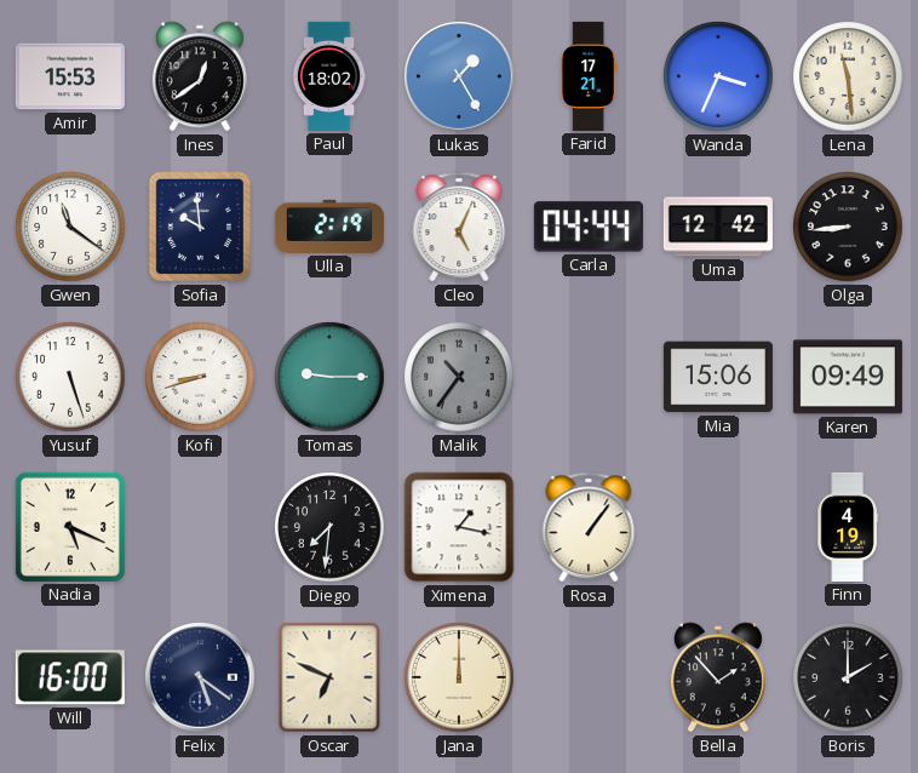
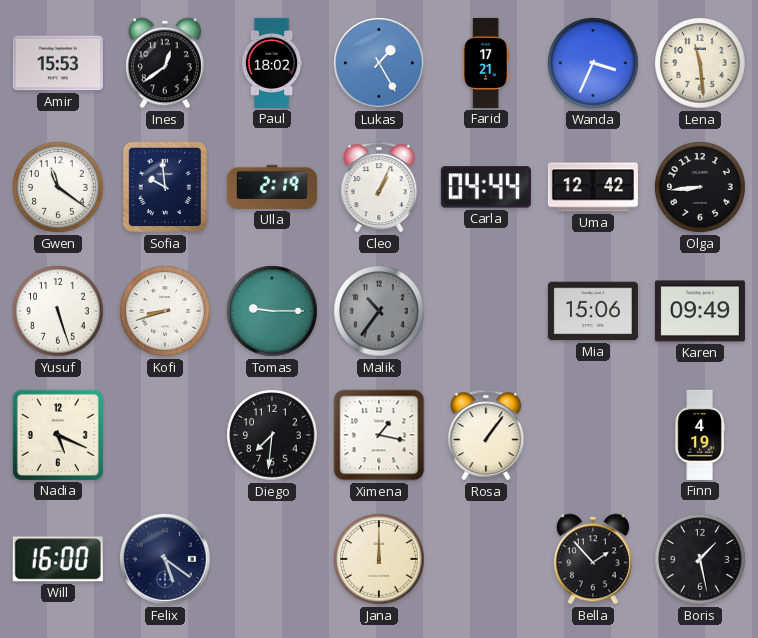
Cleo: 5:04 -> 1:04 (379, 187)
Oscar: 6:49 -> none (329, 677)
Boris: 2:00 -> 1:28 (700, 559)
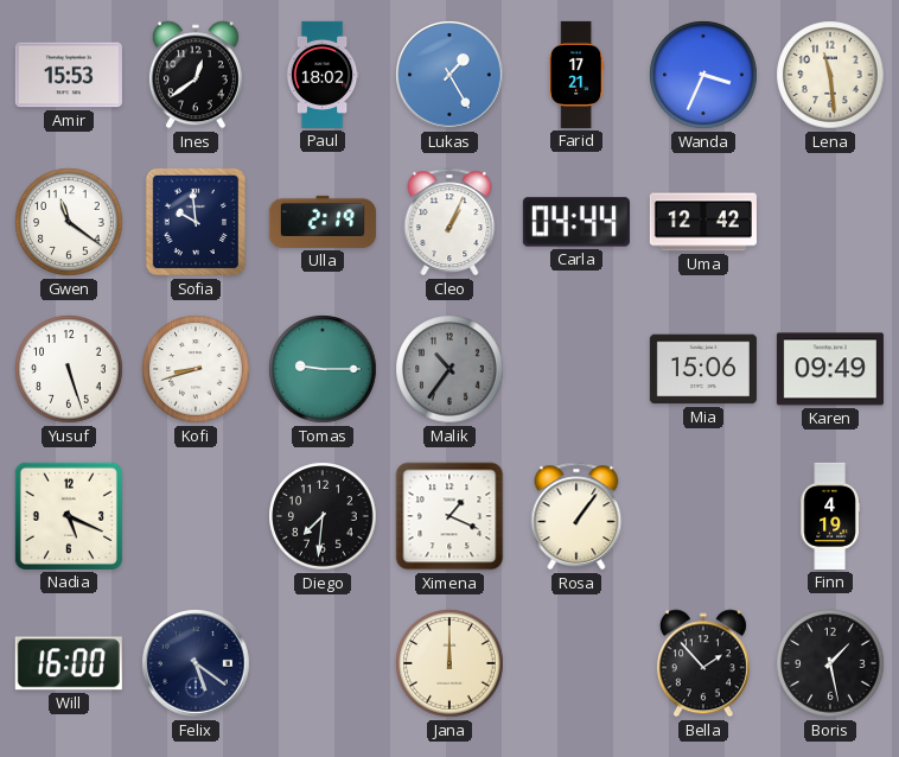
Olga: 8:44 -> none (700, 187)
Ximena: 1:17 -> 1:19 (449, 516)
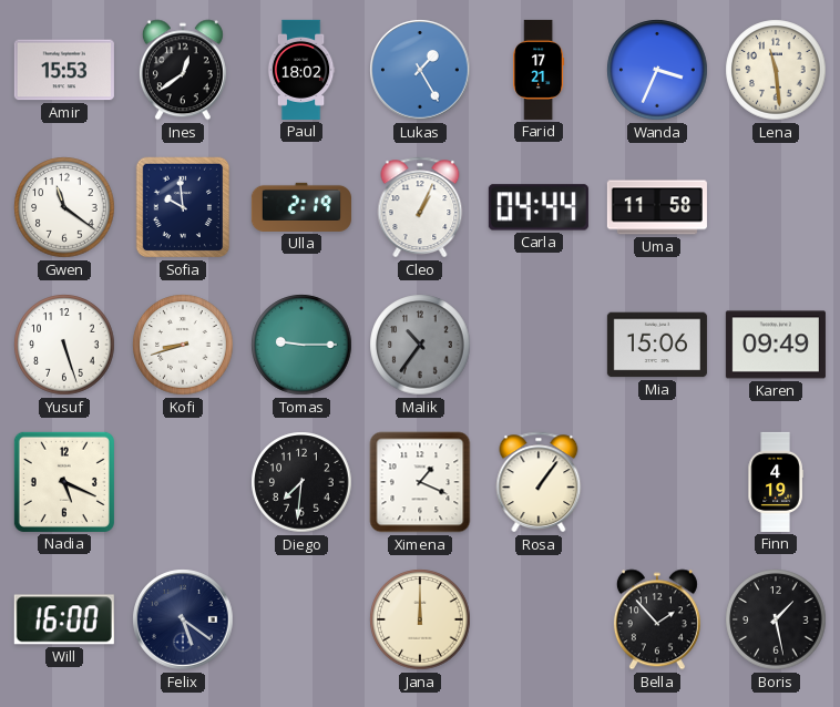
Uma: 12:42 -> 11:58 (657, 207)
